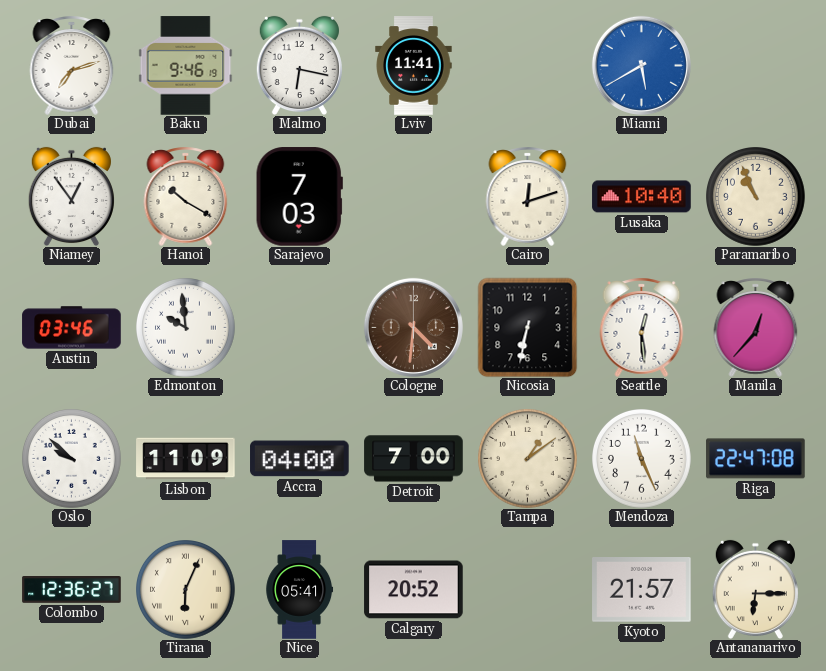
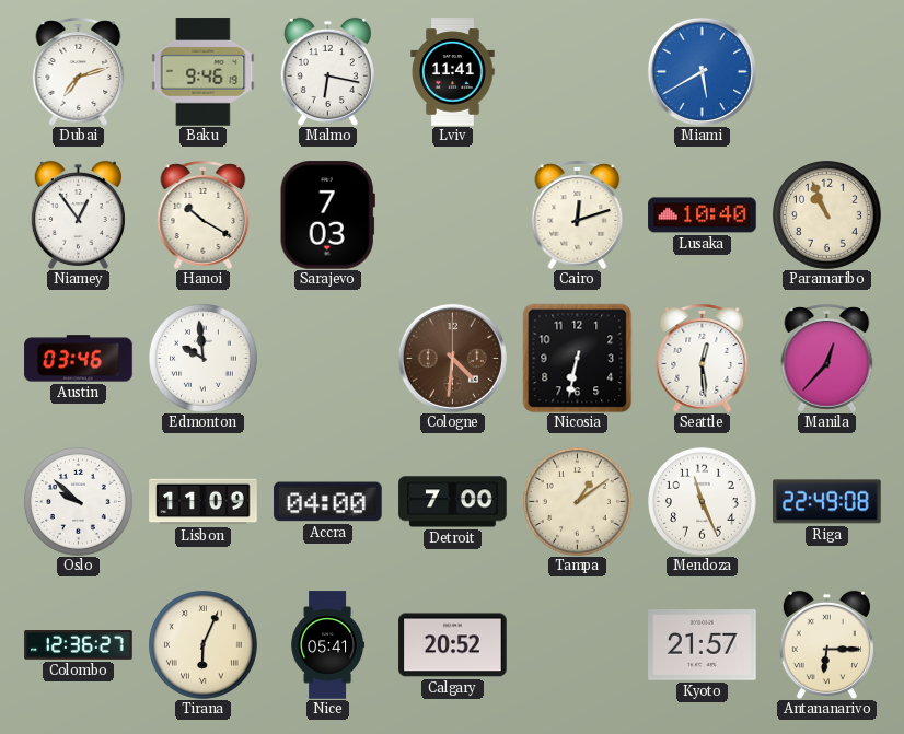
Riga: 22:47 -> 22:49 (827, 502)
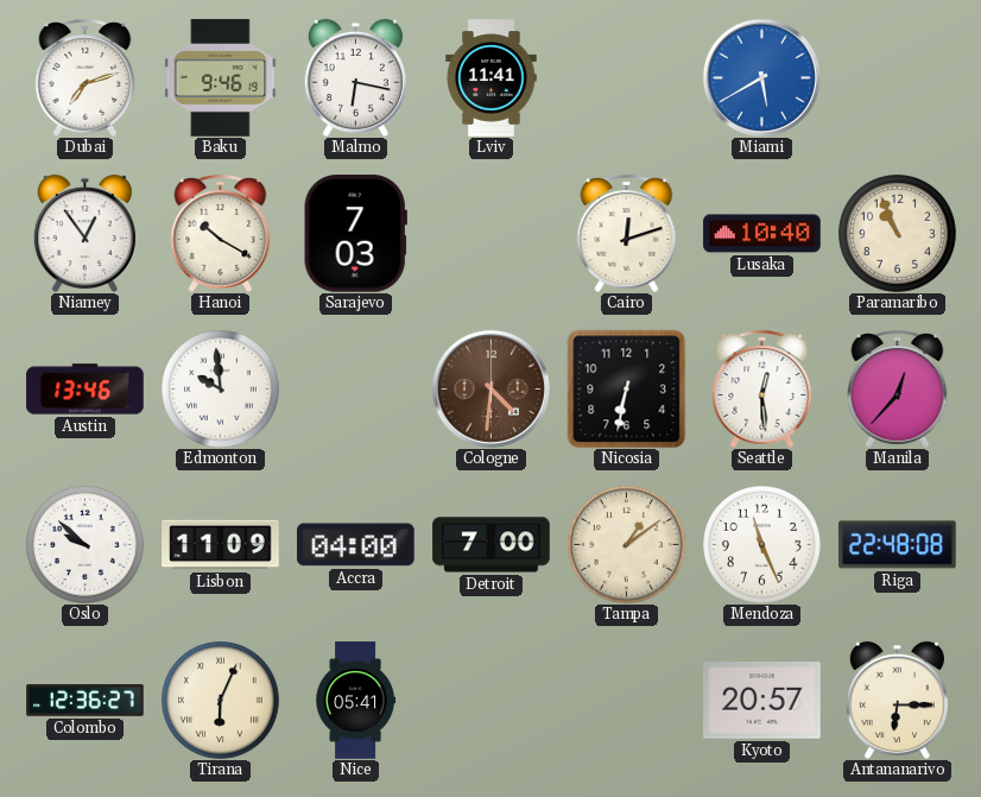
Austin: 03:46 -> 13:46 (86, 390)
Riga: 22:49 -> 22:48 (898, 545)
Calgary: 20:52 -> none (453, 645)
Kyoto: 21:57 -> 20:57 (762, 701)
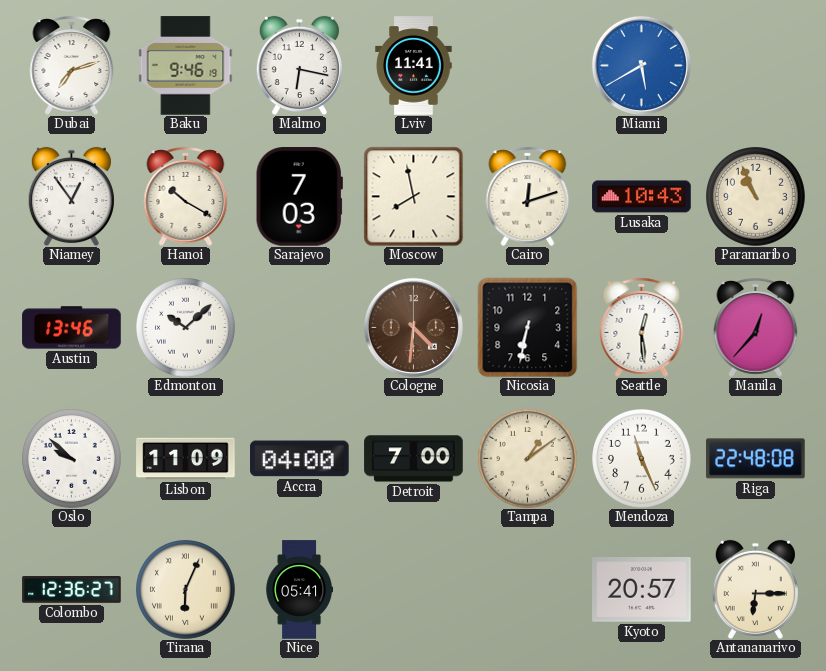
Moscow: none -> 7:58 (413, 196)
Lusaka: 10:40 -> 10:43 (642, 197)
Edmonton: 9:59 -> 10:08 (186, 328)
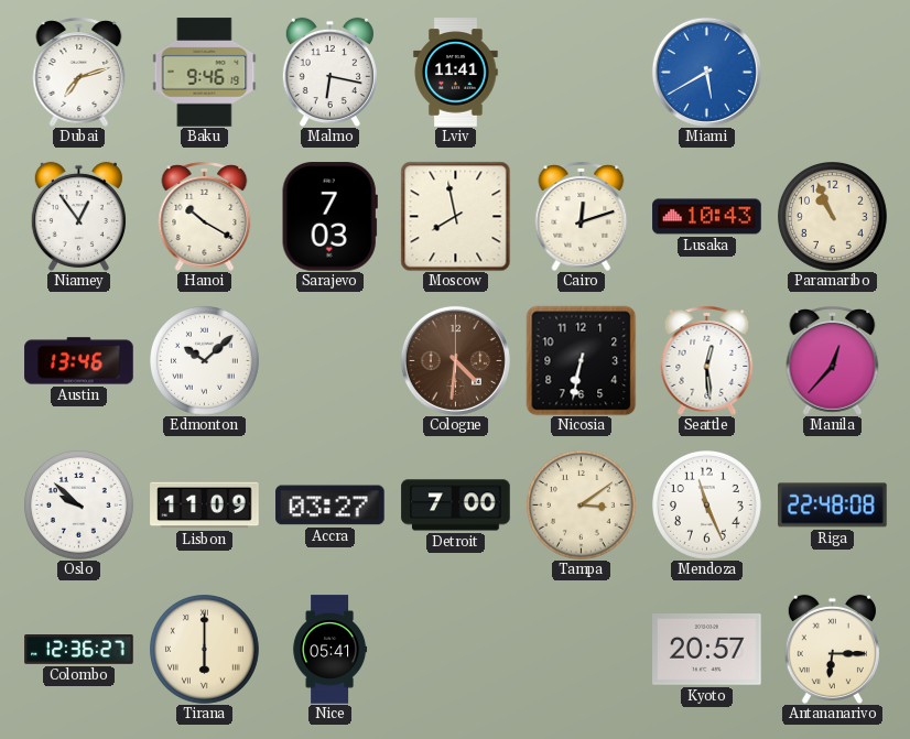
Accra: 04:00 -> 03:27 (331, 506)
Tampa: 1:09 -> 3:09 (582, 506)
Tirana: 6:04 -> 6:00 (205, 650)
